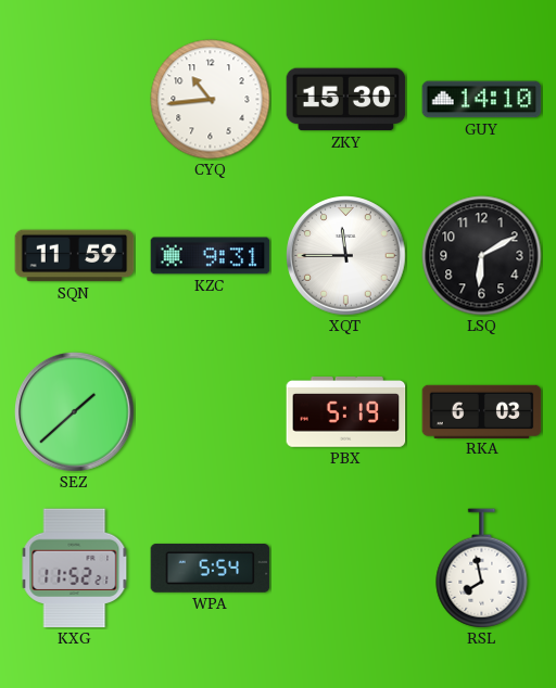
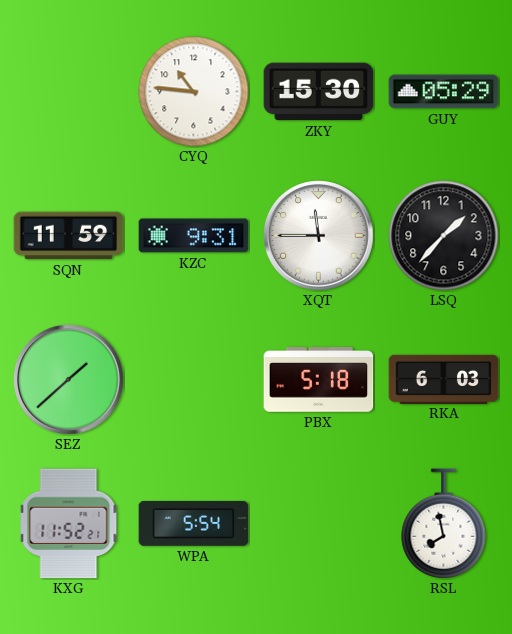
CYQ: 10:44 -> 10:46 (194, 92)
GUY: 14:10 -> 05:29 (444, 92)
LSQ: 6:10 -> 1:37 (444, 236)
PBX: 5:19 -> 5:18 (319, 380)
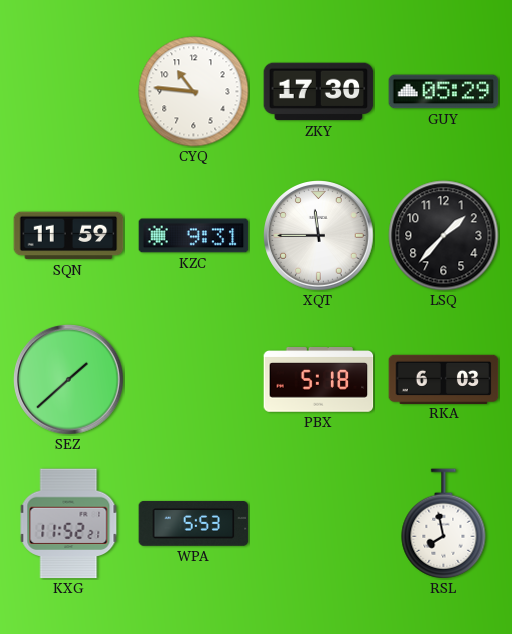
ZKY: 15:30 -> 17:30 (319, 92)
WPA: 5:54 -> 5:53 (194, 523)
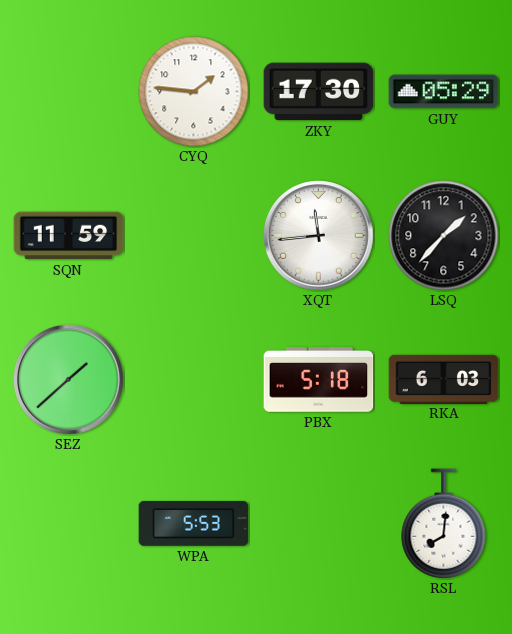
CYQ: 10:46 -> 1:46 (194, 92)
KZC: 9:31 -> none (194, 236)
XQT: 11:45 -> 11:44 (319, 236)
KXG: 11:52 -> none (69, 524)
RSL: 7:58 -> 8:01 (444, 524)
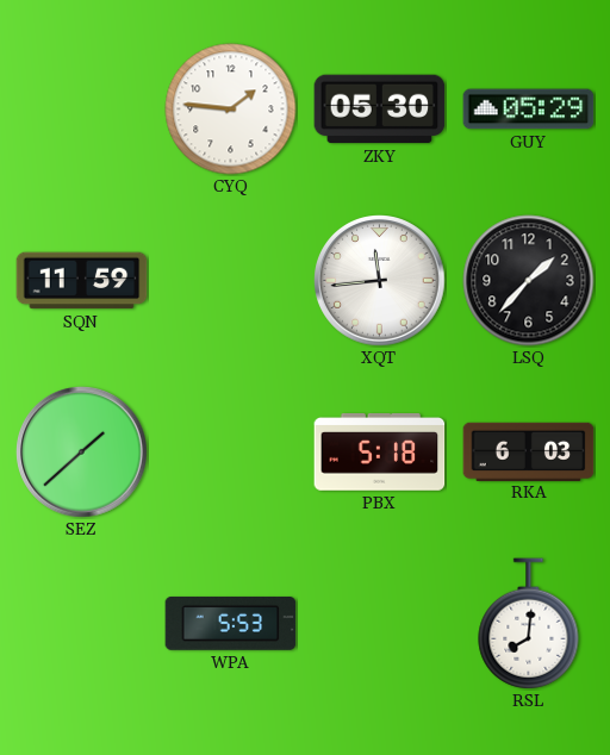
ZKY: 17:30 -> 05:30 (380, 110)
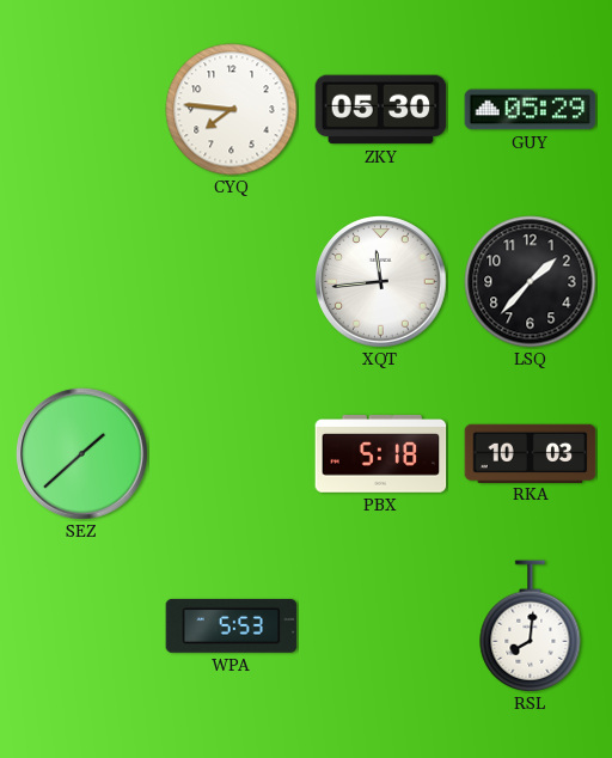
CYQ: 1:46 -> 7:46 (232, 110)
SQN: 11:59 -> none (82, 281)
RKA: 6:03 -> 10:03 (531, 453)
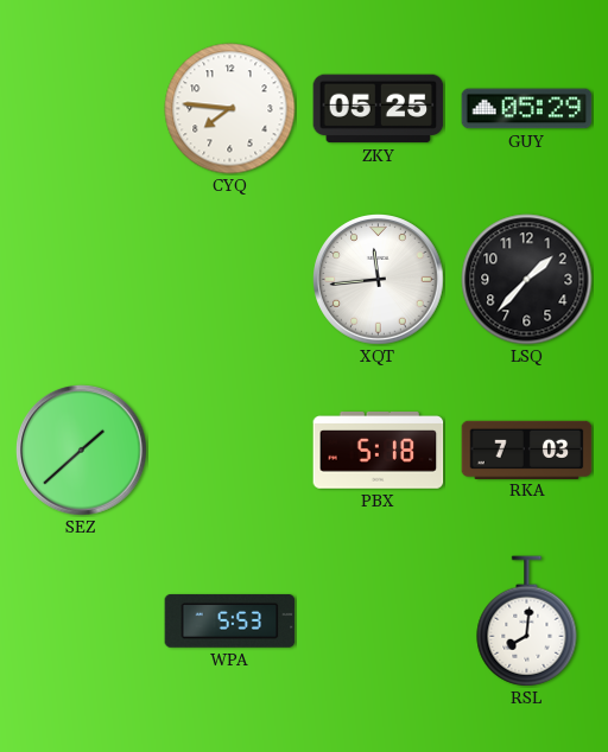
ZKY: 05:30 -> 05:25 (379, 109)
RKA: 10:03 -> 7:03 (527, 450)
